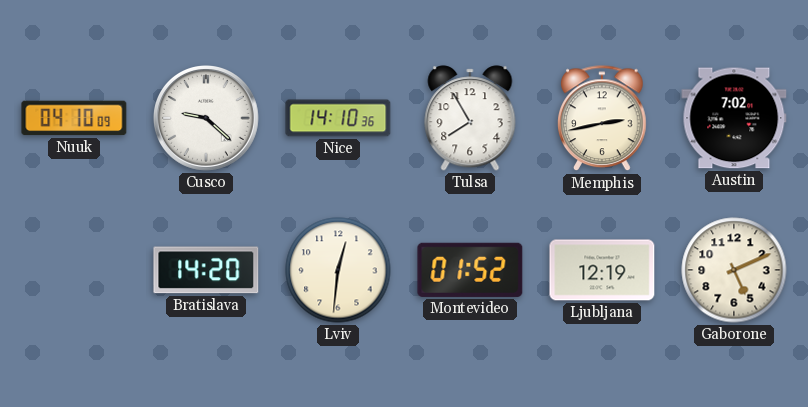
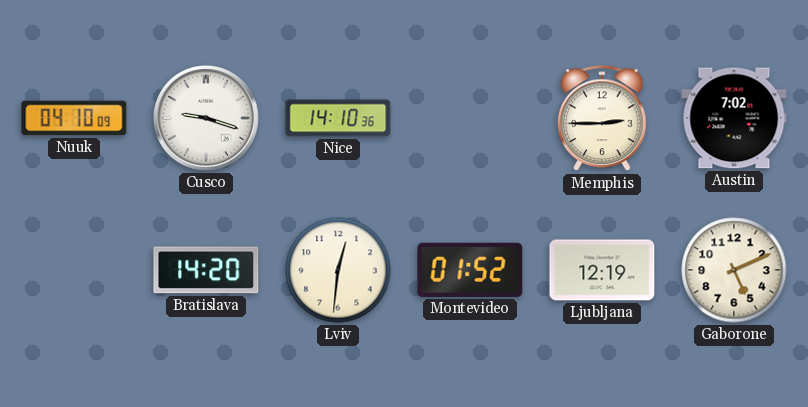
Cusco: 9:22 -> 9:18 (207, 119)
Tulsa: 7:55 -> none (470, 118)
Memphis: 2:43 -> 2:45 (602, 119)
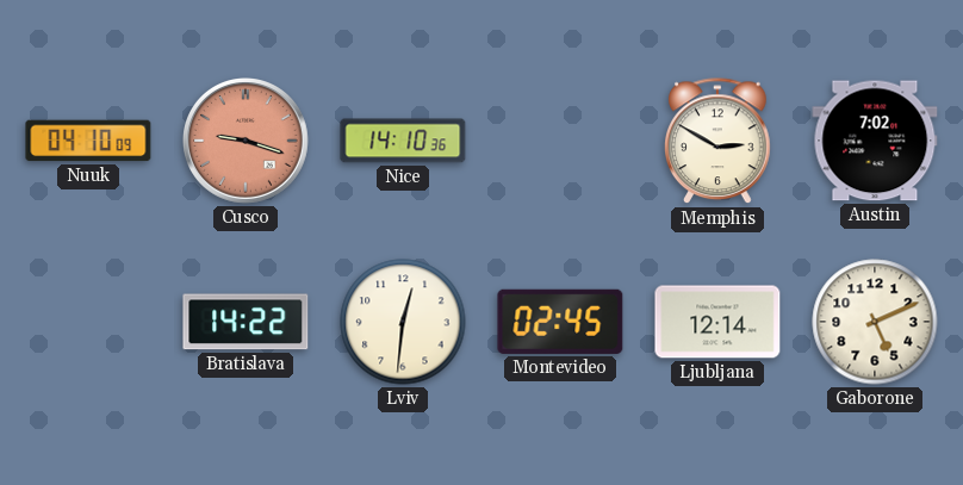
Cusco dial: white -> salmon (247, 142)
Memphis: 2:45 -> 2:50 (717, 142)
Bratislava: 14:20 -> 14:22 (246, 322)
Montevideo: 01:52 -> 02:45 (560, 322)
Ljubljana: 12:19 -> 12:14 (717, 322)
